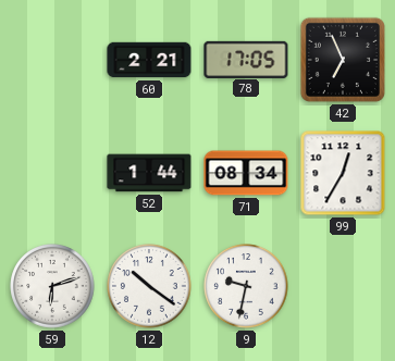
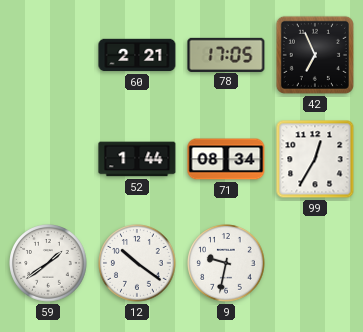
59: 6:12 -> 1:39 (48, 263)
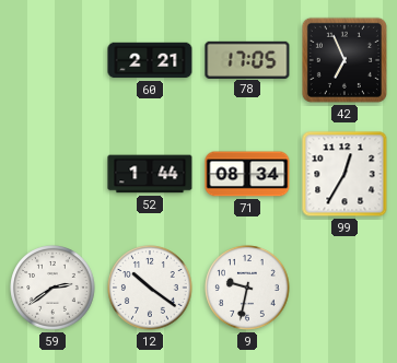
59: 1:39 -> 2:39 (52, 288)
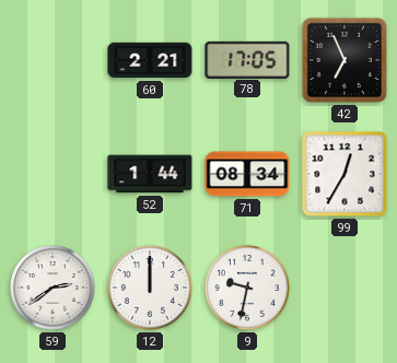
12: 10:21 -> 12:00 (150, 288)
